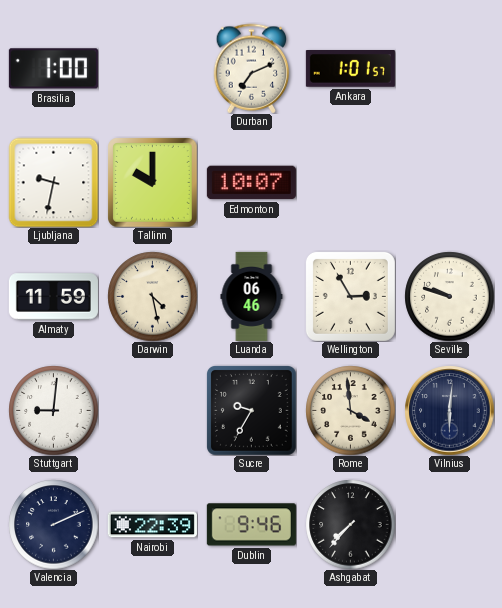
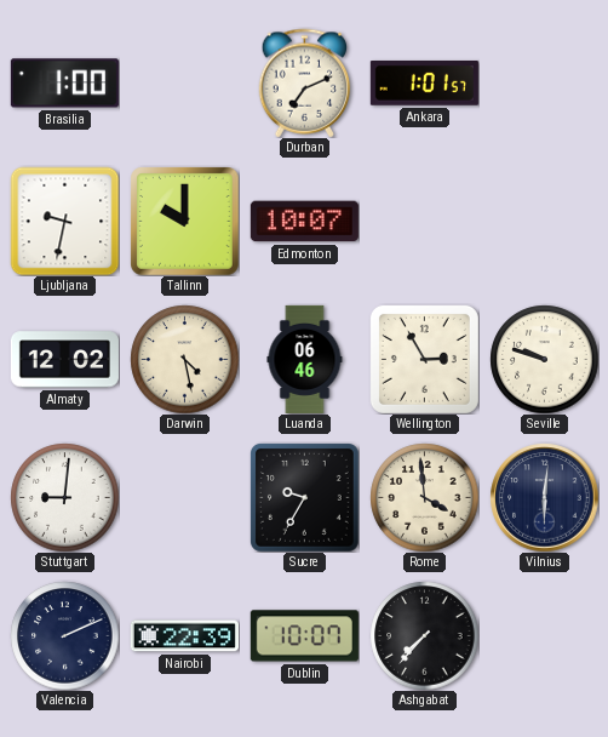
Almaty: 11:59 -> 12:02 (64, 360)
Dublin: 9:46 -> 10:07 (304, 636)
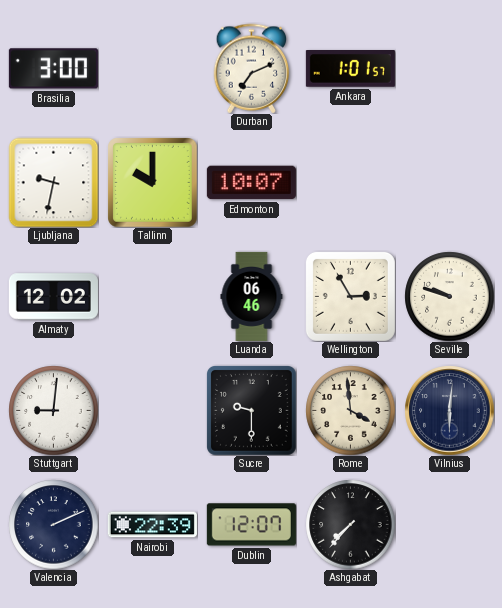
Brasilia: 1:00 -> 3:00 (53, 69)
Darwin: 4:28 -> none (184, 359)
Sucre: 9:35 -> 9:30 (251, 410)
Dublin: 10:07 -> 12:07 (251, 525)
